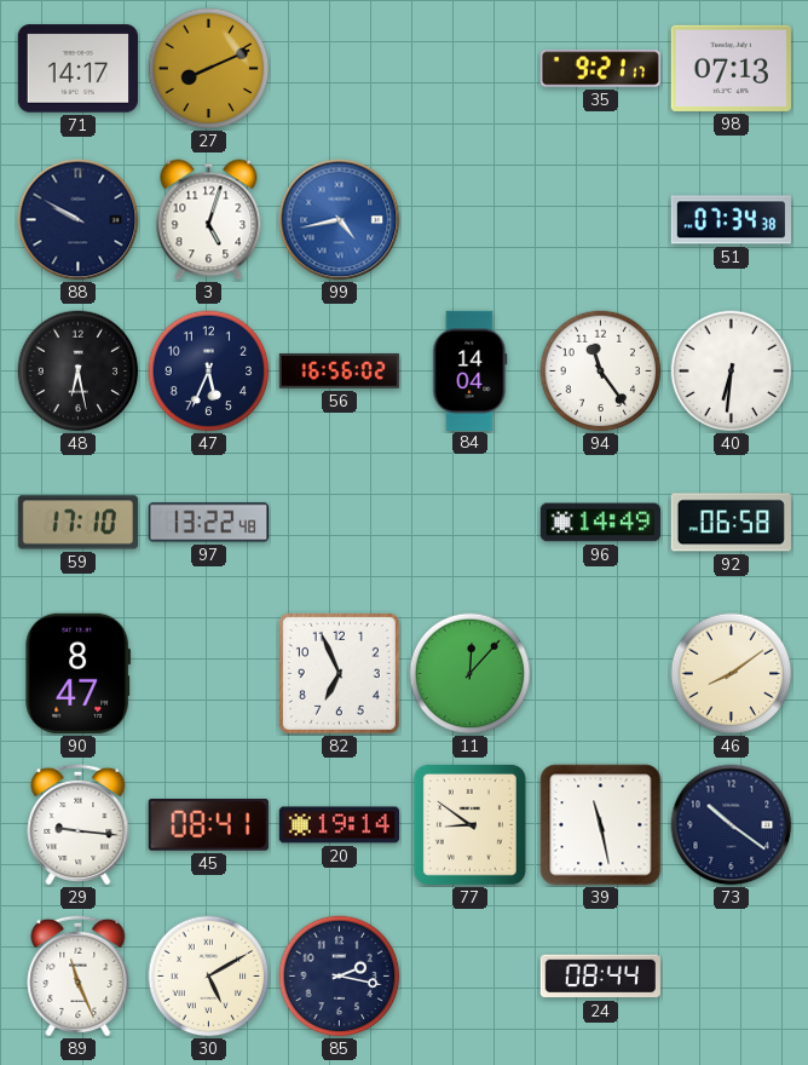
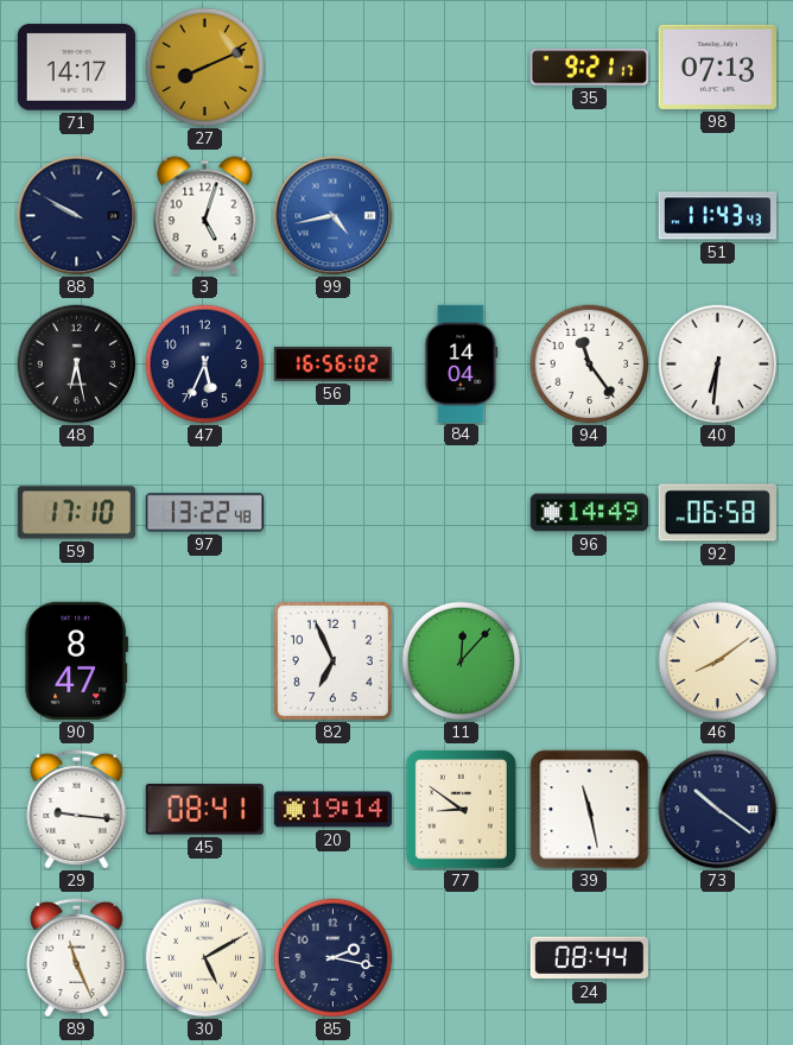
51: 07:34 -> 11:43 (717, 216)
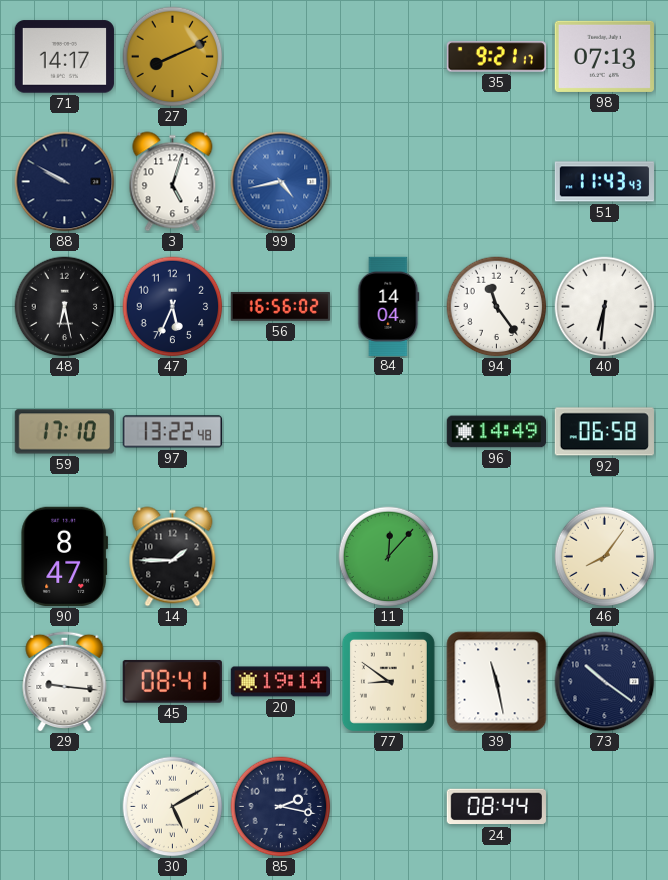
14: none -> 1:45 (173, 557)
82: 6:56 -> none (332, 660)
46: 8:09 -> 8:06 (605, 557)
89: 11:26 -> none (77, 957)
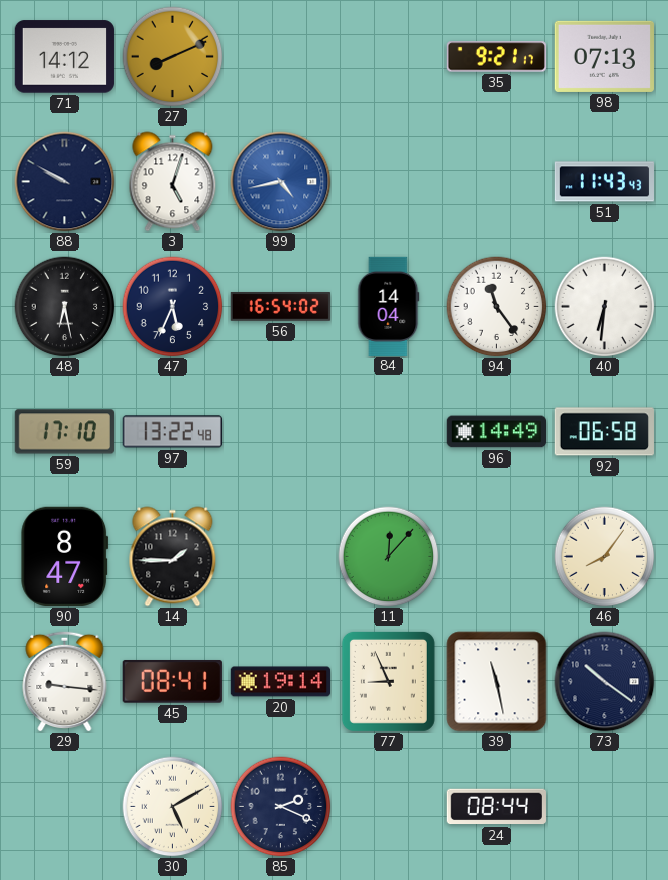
71: 14:17 -> 14:12 (64, 57)
56: 16:56 -> 16:54 (280, 307)
77: 8:51 -> 8:56 (388, 681)
85: 2:17 -> 2:19 (281, 807)
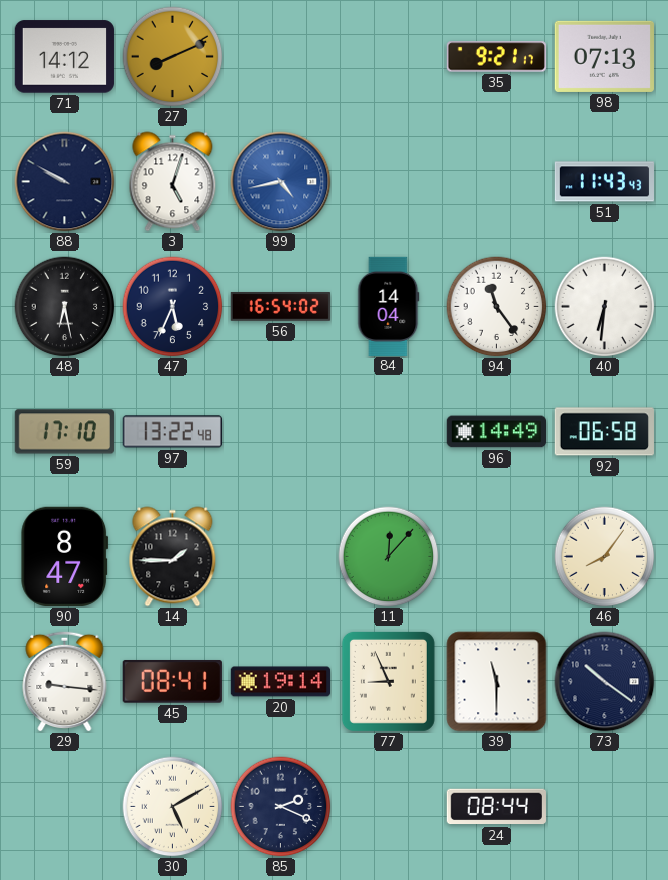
39: 11:28 -> 11:30 (497, 682)
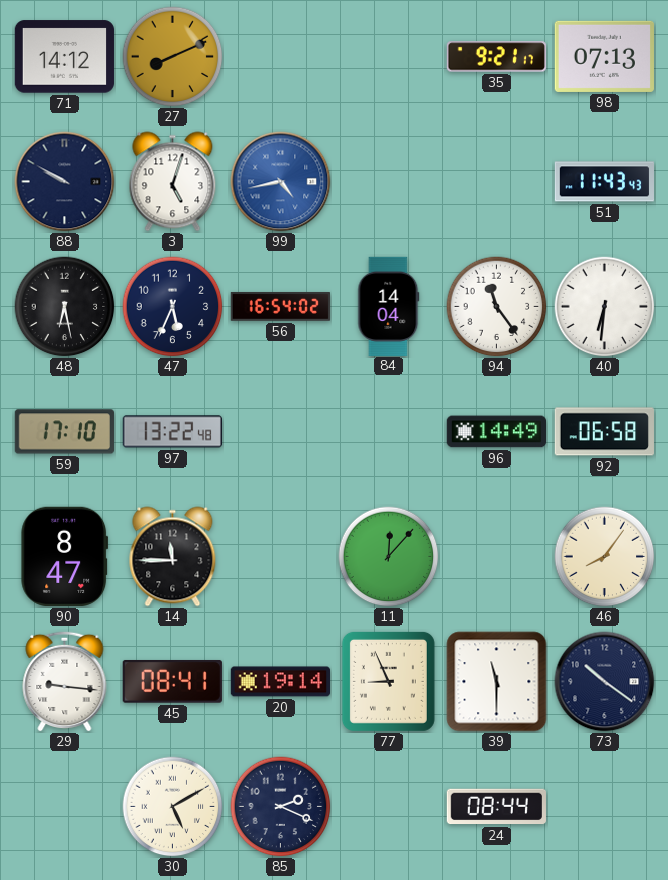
14: 1:45 -> 11:45 (173, 557)
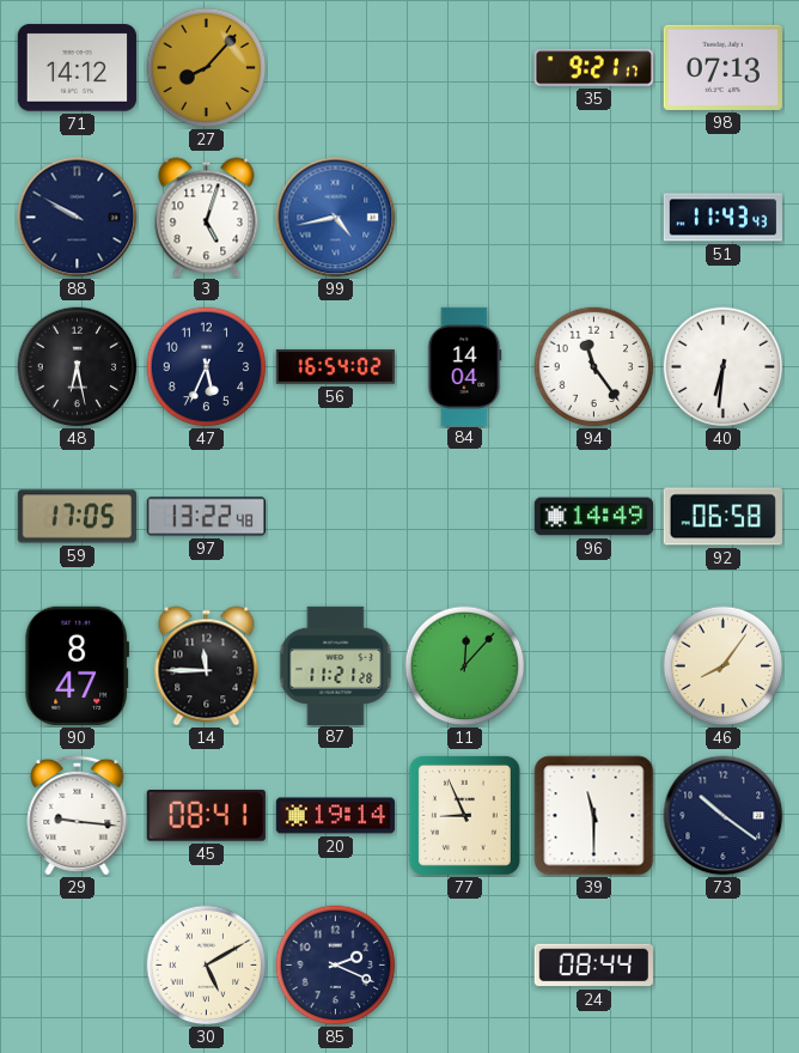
27: 8:11 -> 8:07 (207, 68)
59: 17:10 -> 17:05 (77, 517)
87: none -> 11:21 (336, 665)
